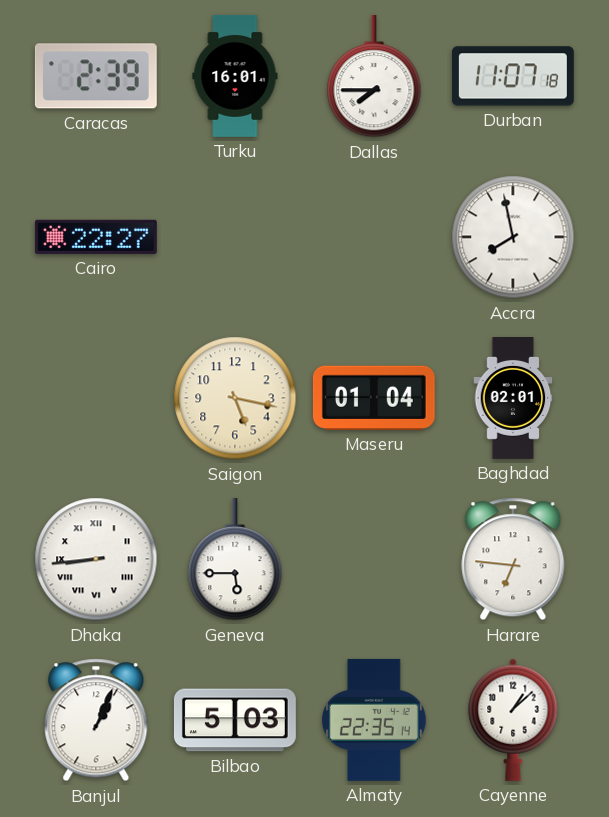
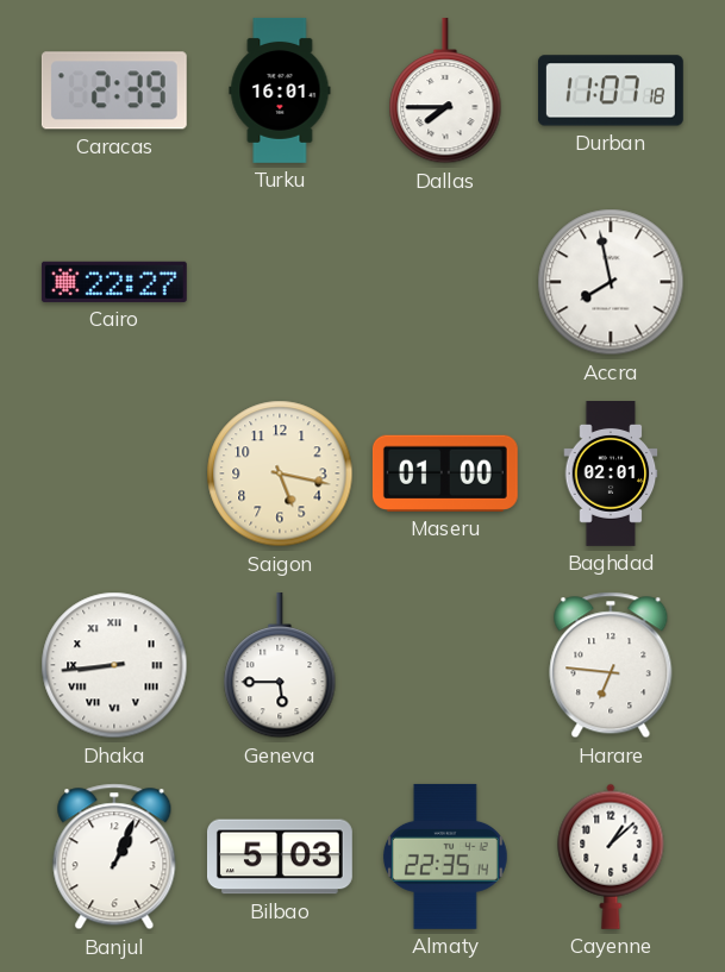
Maseru: 01:04 -> 01:00 (445, 474)
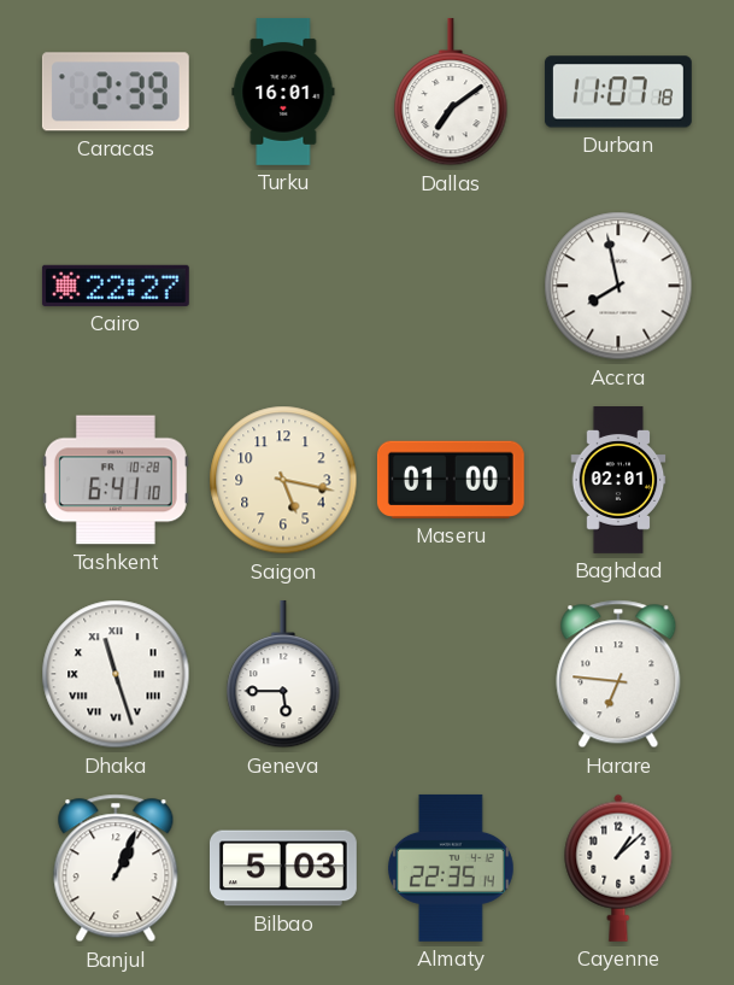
Dallas: 7:45 -> 7:09 (451, 92)
Tashkent: none -> 6:41 (116, 480)
Dhaka: 8:44 -> 11:27 (116, 674)
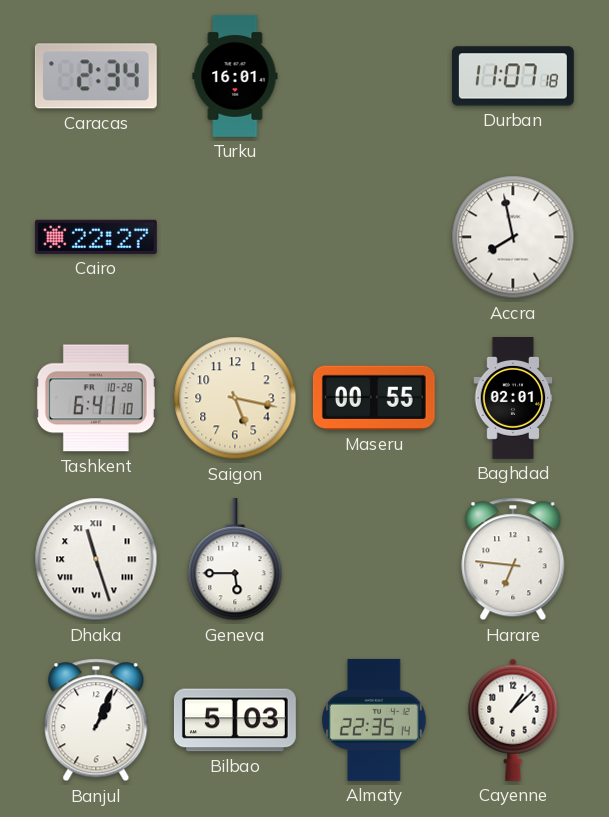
Caracas: 2:39 -> 2:34 (96, 76)
Dallas: 7:09 -> none (451, 92)
Maseru: 01:00 -> 00:55 (374, 398)
